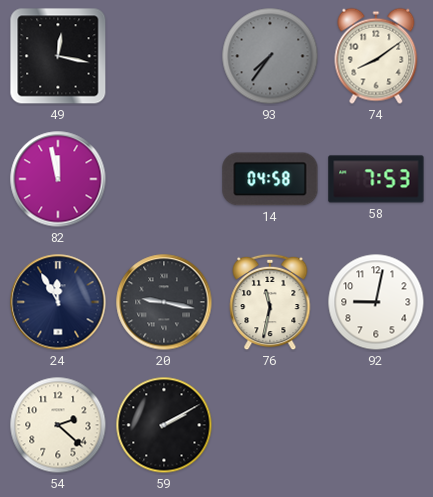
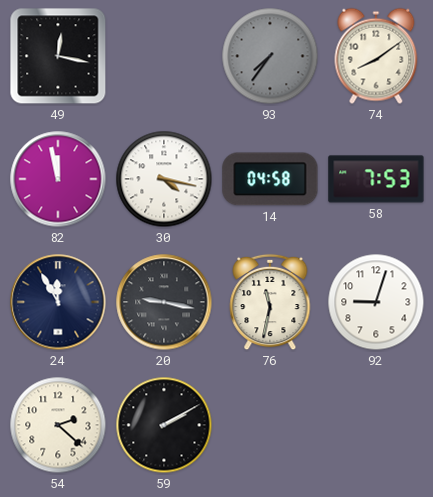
30: none -> 4:17 (164, 179)
92: 9:02 -> 9:03 (376, 302)
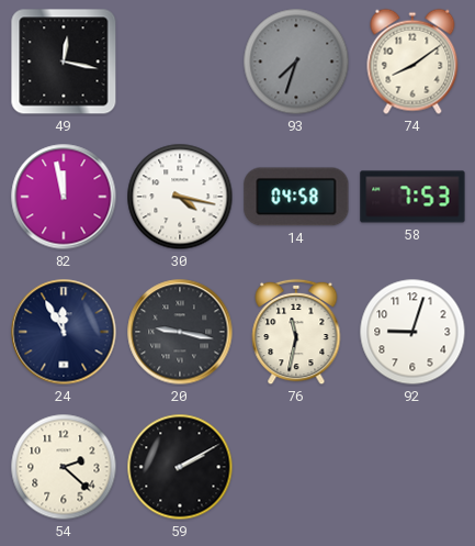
93: 7:36 -> 7:33 (296, 62)
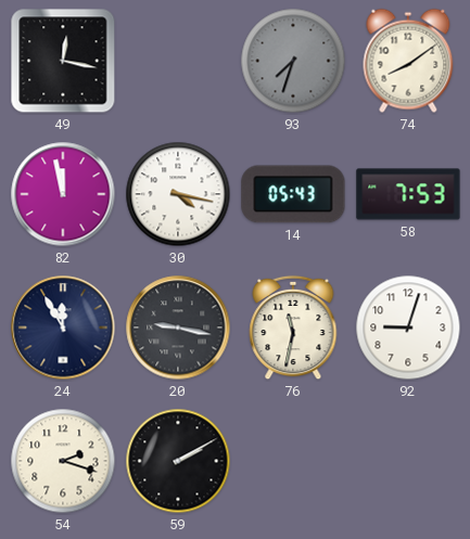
14: 04:58 -> 05:43 (293, 194)
54: 2:22 -> 2:18 (63, 461)
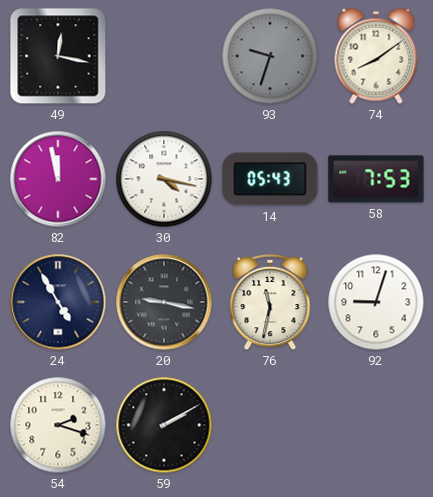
93: 7:33 -> 9:33 (270, 56)
24: 11:55 -> 4:55 (58, 302)
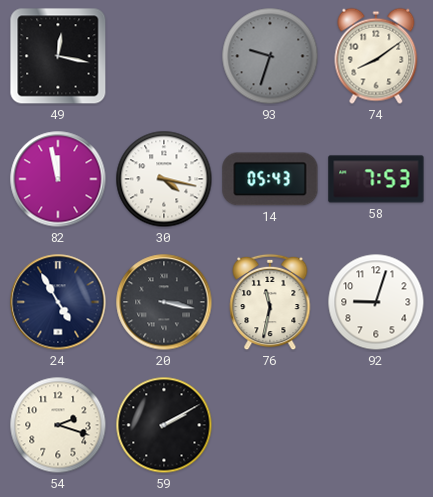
20: 9:17 -> 3:17 (164, 302)
